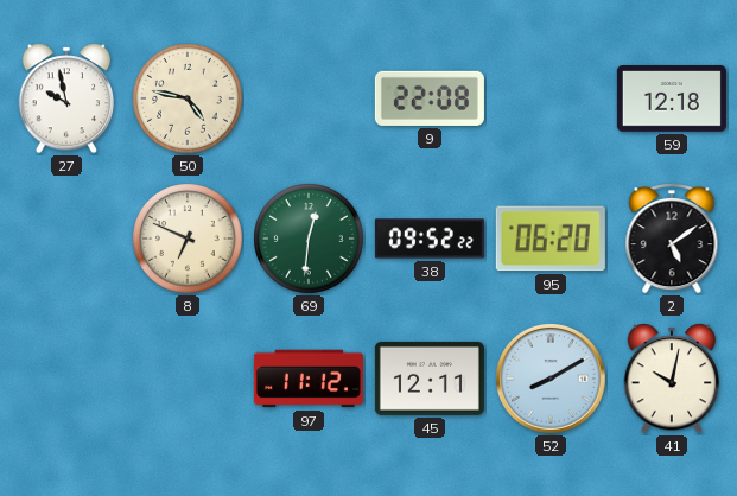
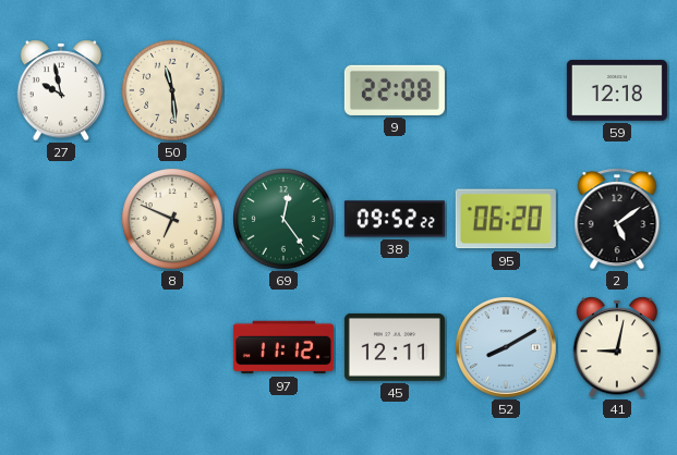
50: 4:47 -> 11:29 (172, 90)
69: 12:31 -> 12:24 (283, 219)
41: 10:02 -> 9:02 (617, 347)
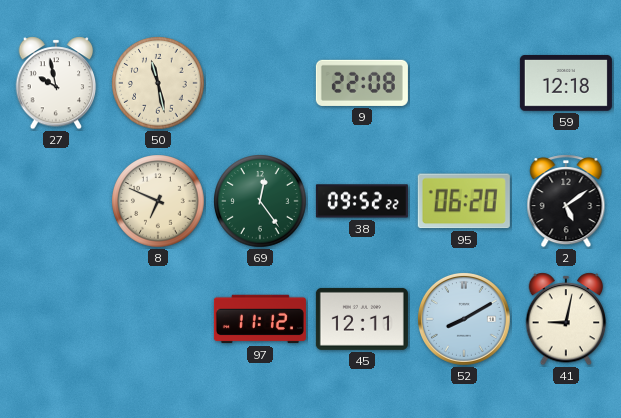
50: 11:29 -> 11:28 (158, 83)
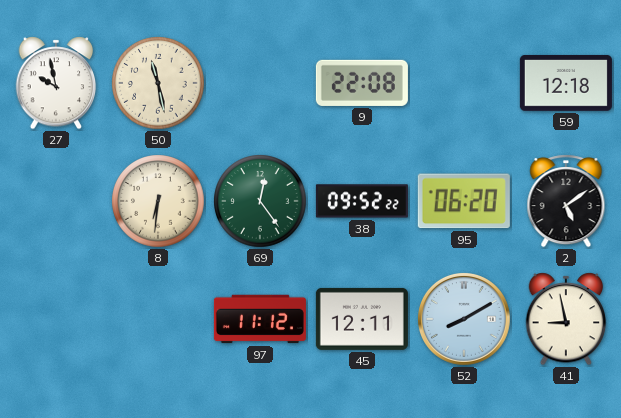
8: 6:49 -> 6:31 (158, 201)
41: 9:02 -> 8:58 (566, 319)
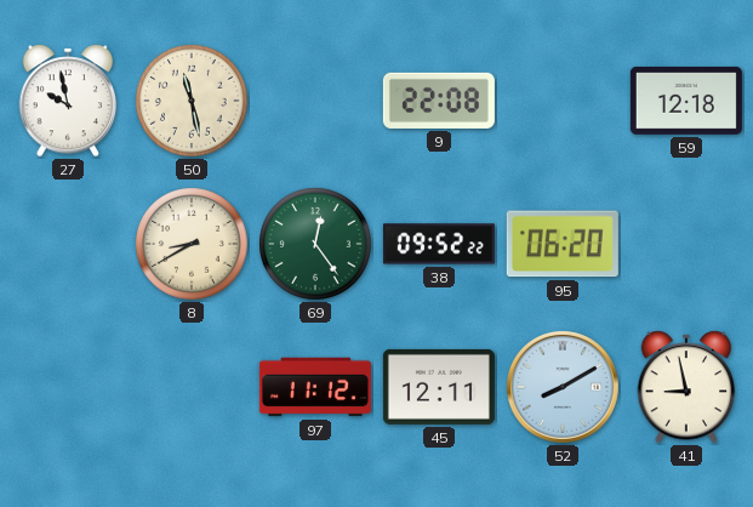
8: 6:31 -> 8:40 (192, 244)
2: 5:09 -> none (566, 201)
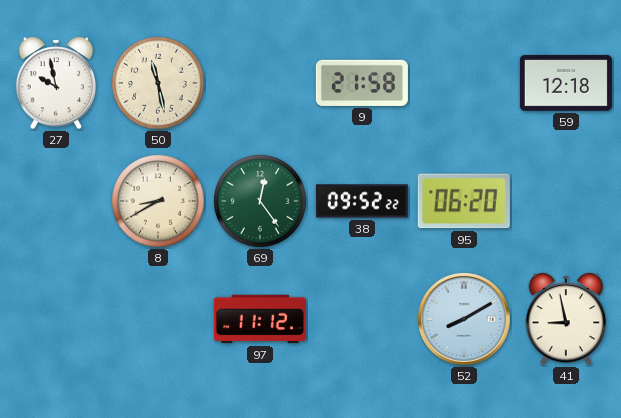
9: 22:08 -> 21:58 (362, 83)
45: 12:11 -> none (439, 387)
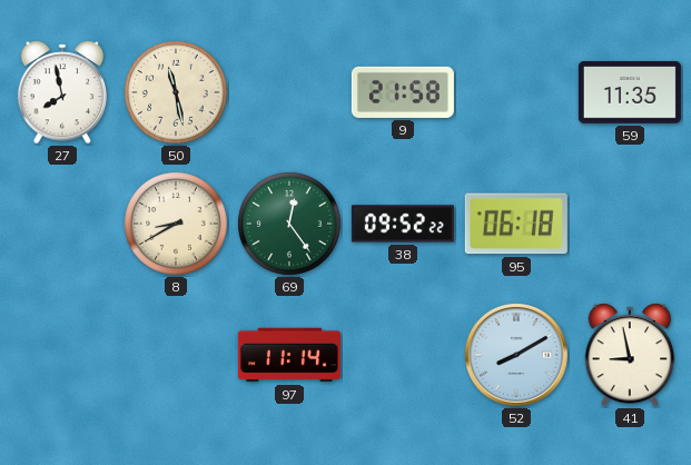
27: 9:58 -> 7:58 (62, 92)
59: 12:18 -> 11:35 (630, 92)
95: 06:20 -> 06:18 (516, 224)
97: 11:12 -> 11:14 (289, 355)
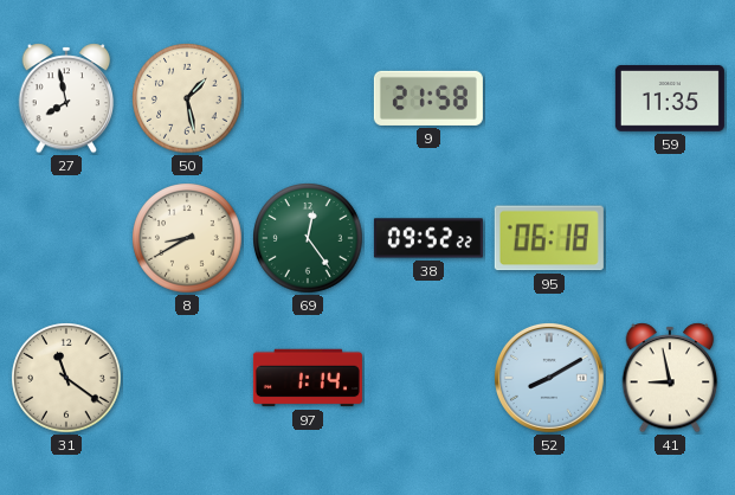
50: 11:28 -> 1:28 (187, 98)
31: none -> 11:21 (66, 378)
97: 11:14 -> 1:14 (308, 378)
